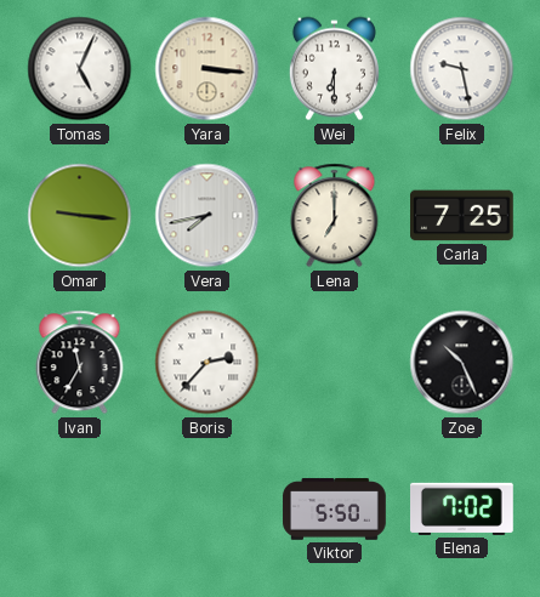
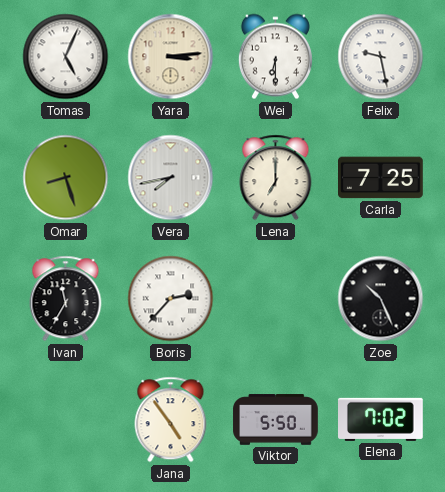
Yara: 3:16 -> 3:14 (171, 57)
Omar: 9:16 -> 8:27 (66, 178)
Jana: none -> 4:54 (171, 420)
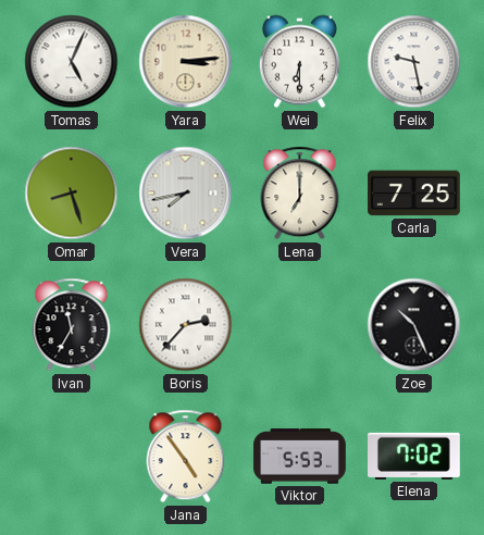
Viktor: 5:50 -> 5:53 (300, 457)
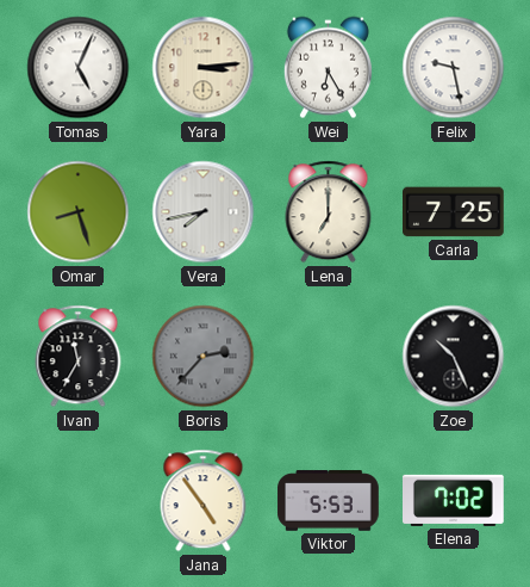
Wei: 6:30 -> 6:25 (328, 68)
Boris dial: white -> grey (204, 357)
